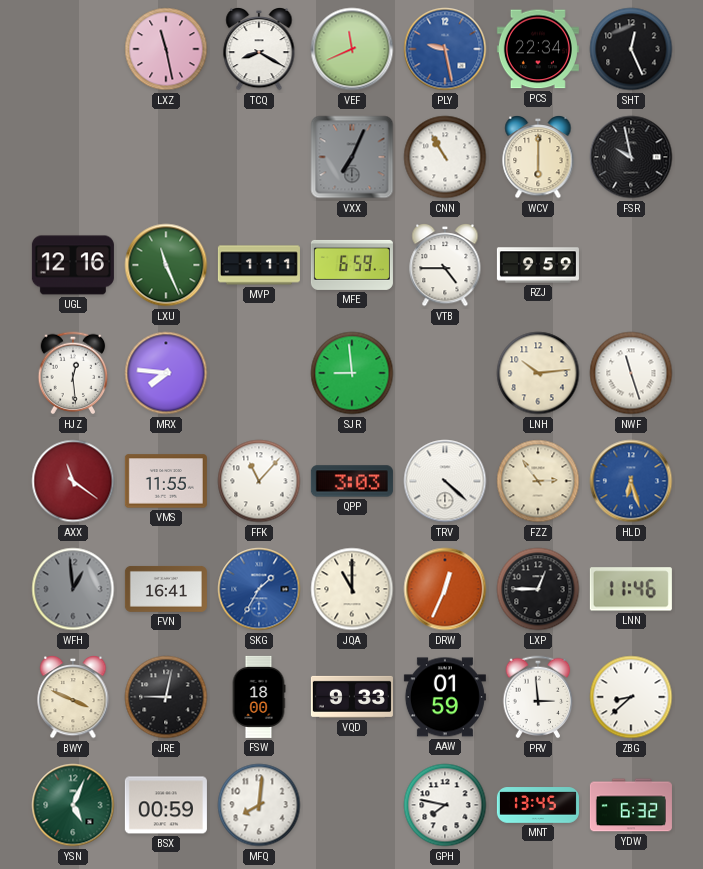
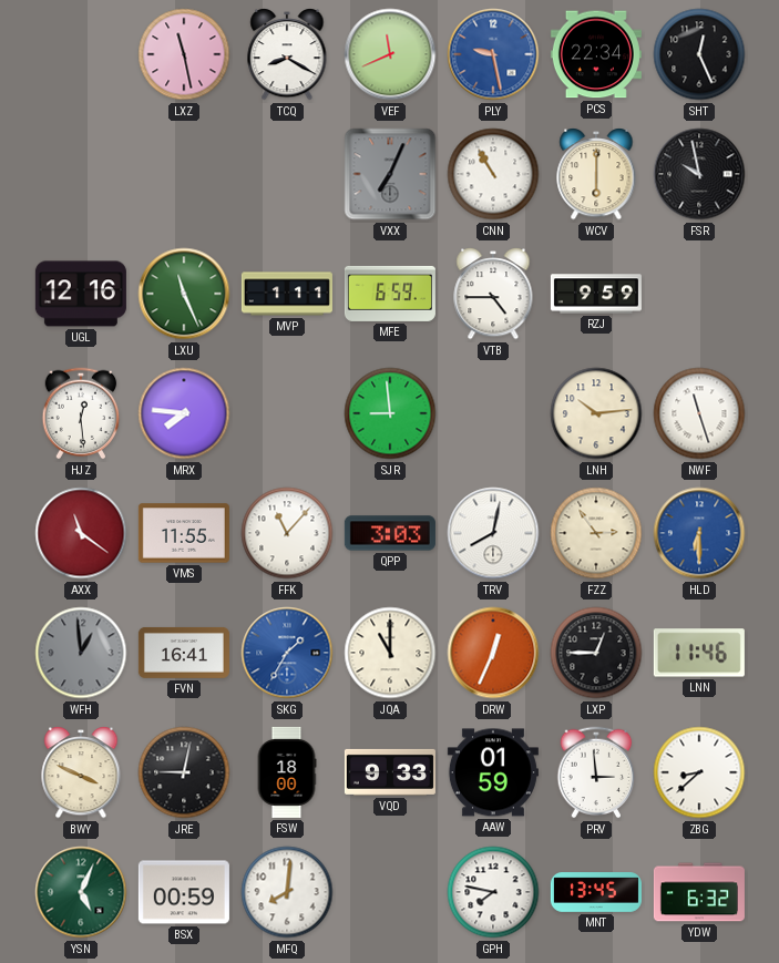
TRV: 4:22 -> 8:02 (493, 533)
HLD: 6:27 -> 6:30 (699, 533)
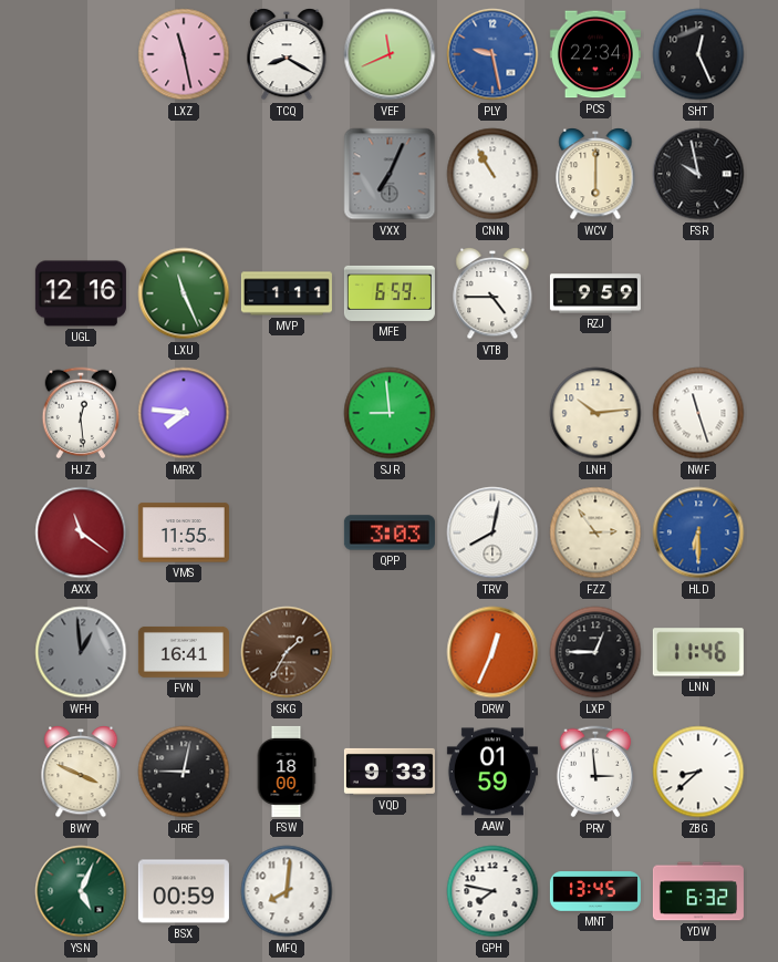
FFK: 11:07 -> none (287, 533)
SKG dial: blue -> brown (287, 652)
JQA: 11:00 -> none (390, 653)
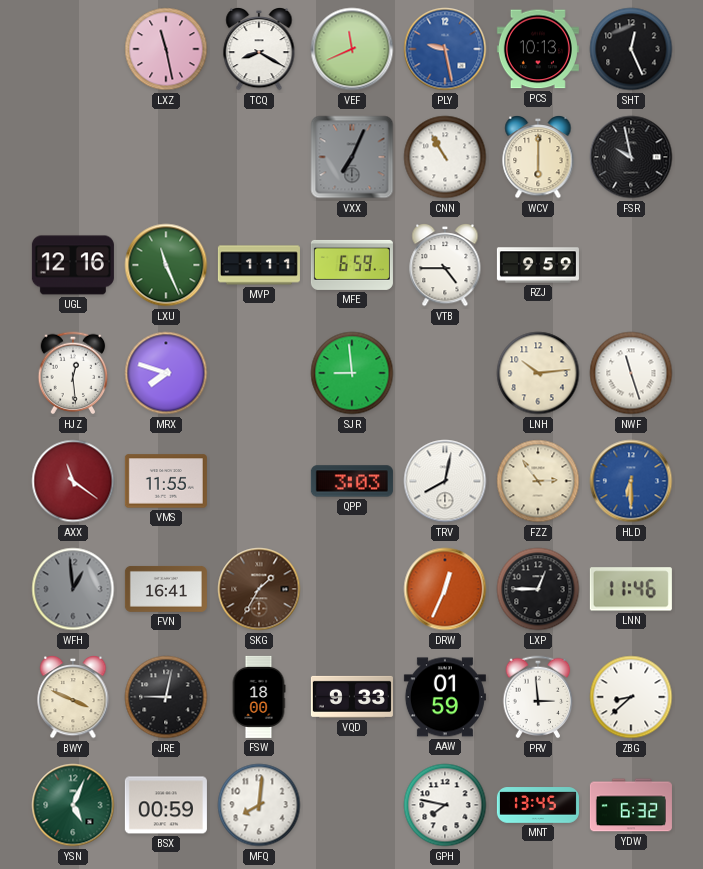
PCS: 22:34 -> 10:13 (538, 49)
MRX: 7:46 -> 7:48 (166, 373)
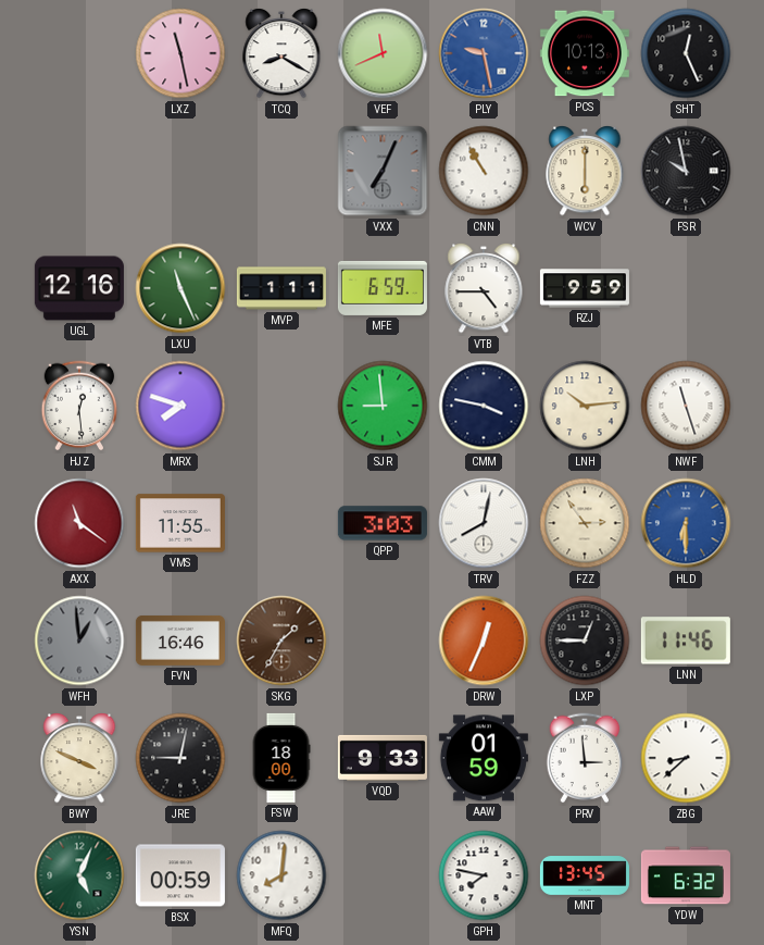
CMM: none -> 3:47 (484, 406)
FVN: 16:41 -> 16:46 (180, 641)
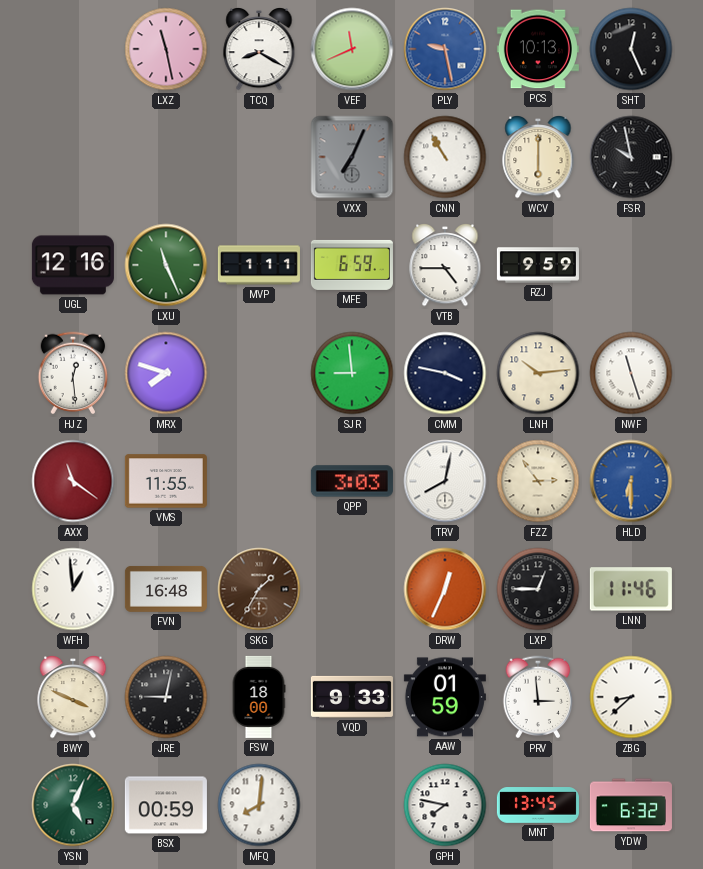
WFH dial: grey -> white (73, 589)
FVN: 16:46 -> 16:48 (166, 589)
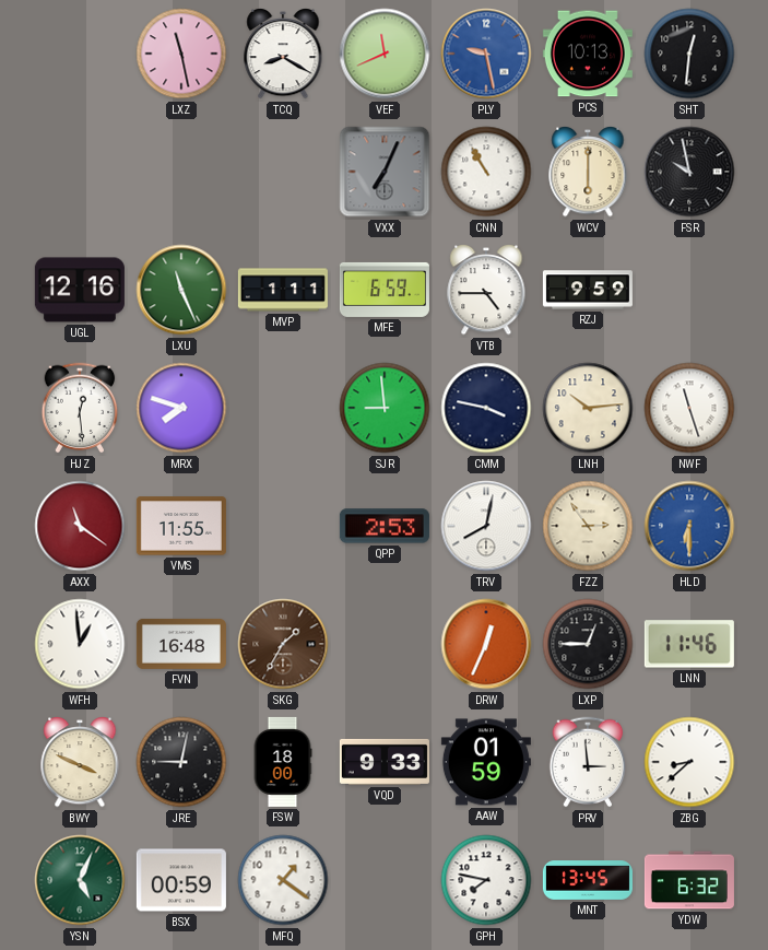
SHT: 12:26 -> 12:31 (689, 54)
QPP: 3:03 -> 2:53 (385, 526)
MFQ: 8:01 -> 1:21 (283, 880)
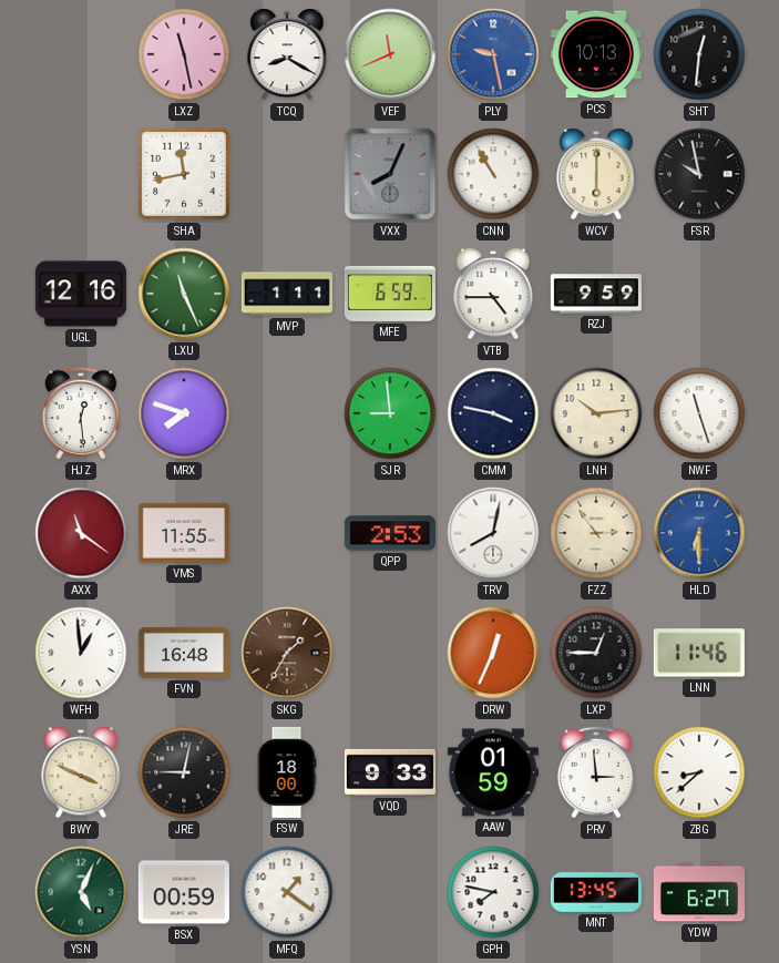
SHA: none -> 11:43 (184, 174)
VXX: 7:04 -> 8:04 (390, 174)
YDW: 6:32 -> 6:27 (699, 892)
